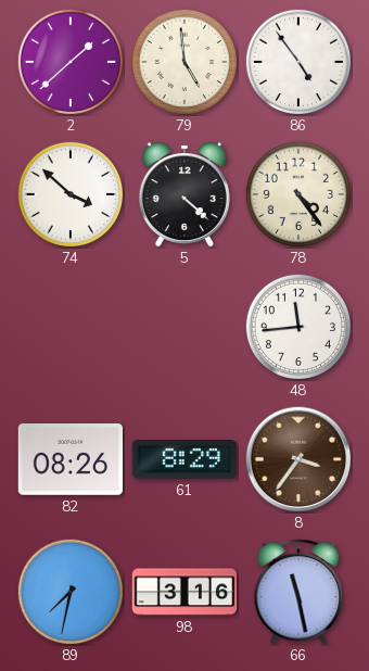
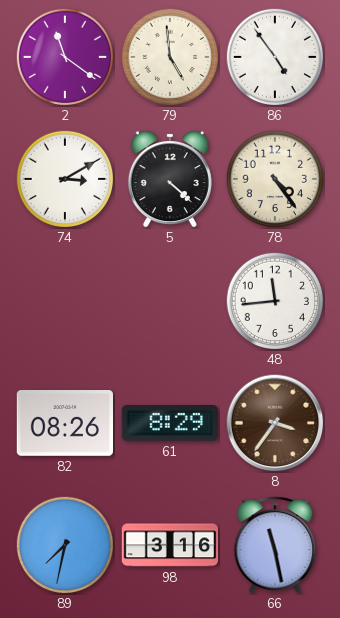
2: 1:38 -> 11:21 (64, 56)
74: 3:52 -> 3:10 (64, 178)
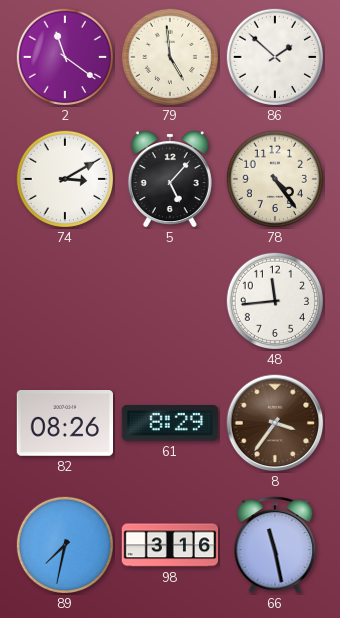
86: 4:54 -> 1:52 (274, 56)
5: 4:22 -> 5:07 (170, 179)
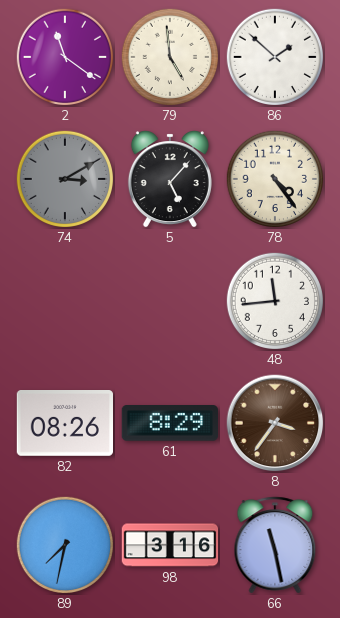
74 dial: white -> grey (64, 178)
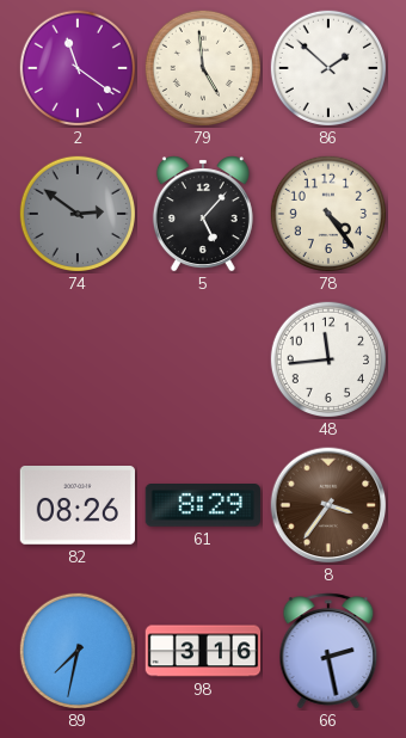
74: 3:10 -> 2:51 (76, 213)
66: 11:28 -> 2:28 (328, 651)
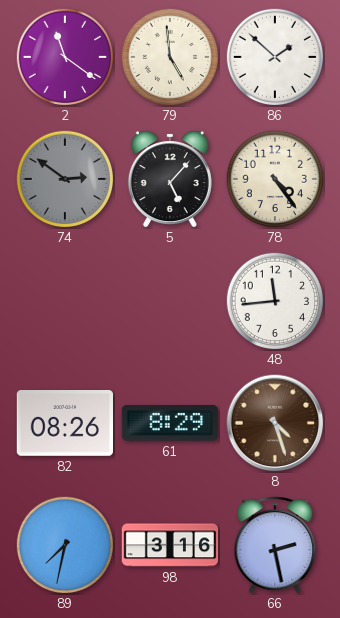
8: 3:36 -> 4:27 (275, 423)
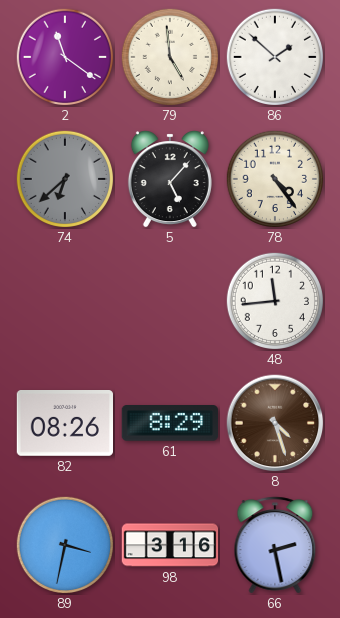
74: 2:51 -> 6:38 (64, 178)
89: 7:32 -> 3:32 (64, 544)
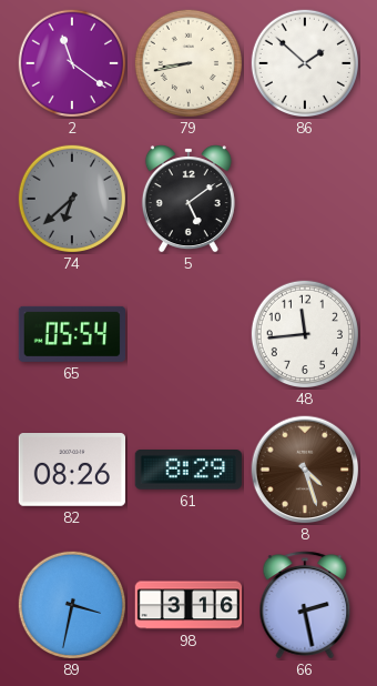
79: 4:59 -> 8:43 (187, 62)
5: 5:07 -> 5:09 (188, 199)
78: 4:24 -> none (274, 178)
65: none -> 05:54 (71, 334)
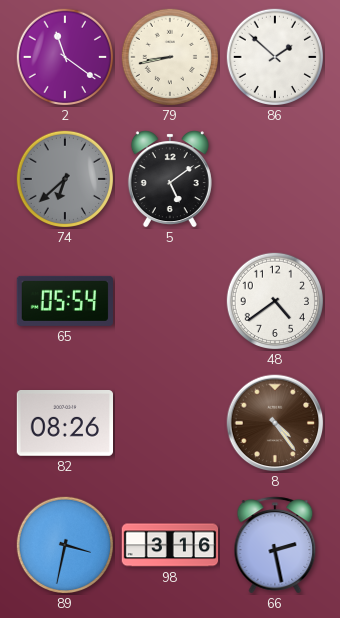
48: 11:44 -> 4:39 (274, 300)
61: 8:29 -> none (188, 471)
8: 4:27 -> 4:24 (275, 423)
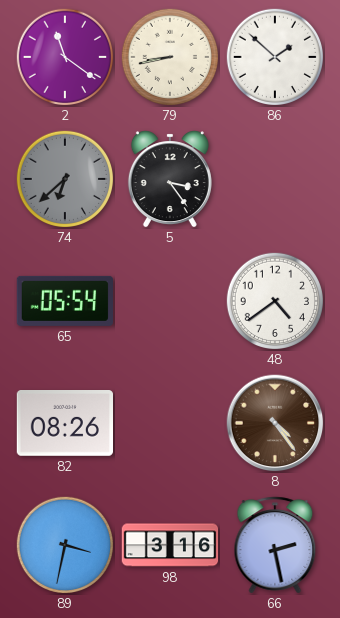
5: 5:09 -> 3:24 (170, 179)
